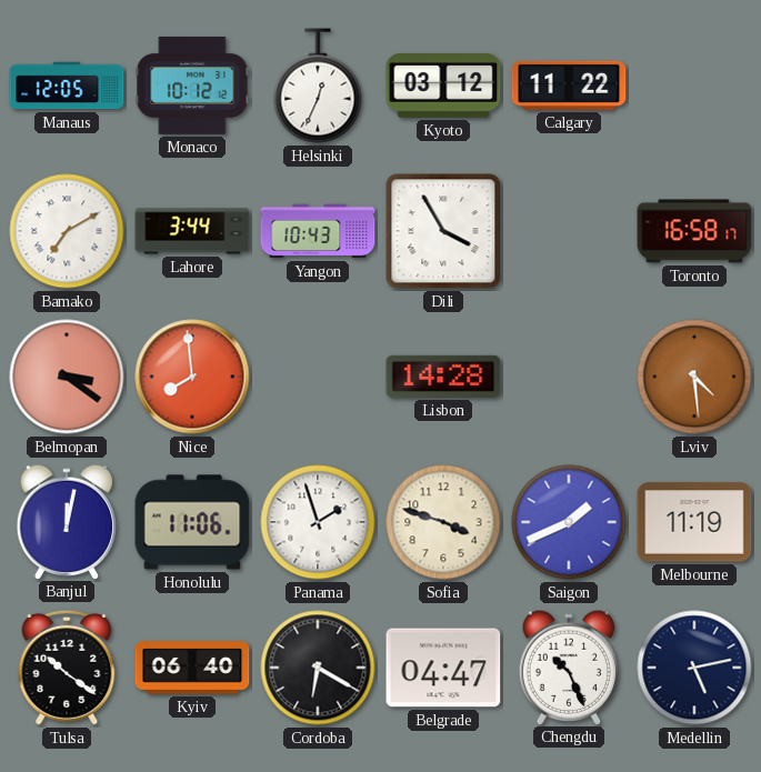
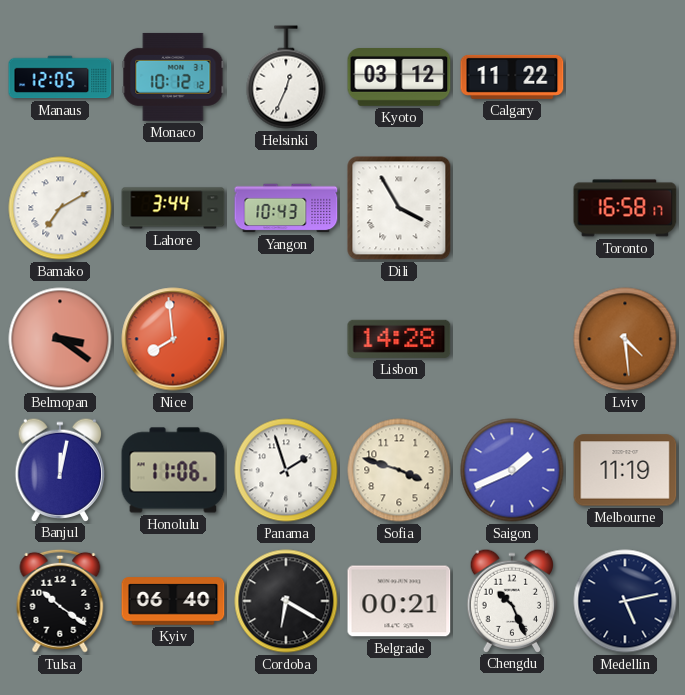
Belgrade: 04:47 -> 00:21 (399, 601)
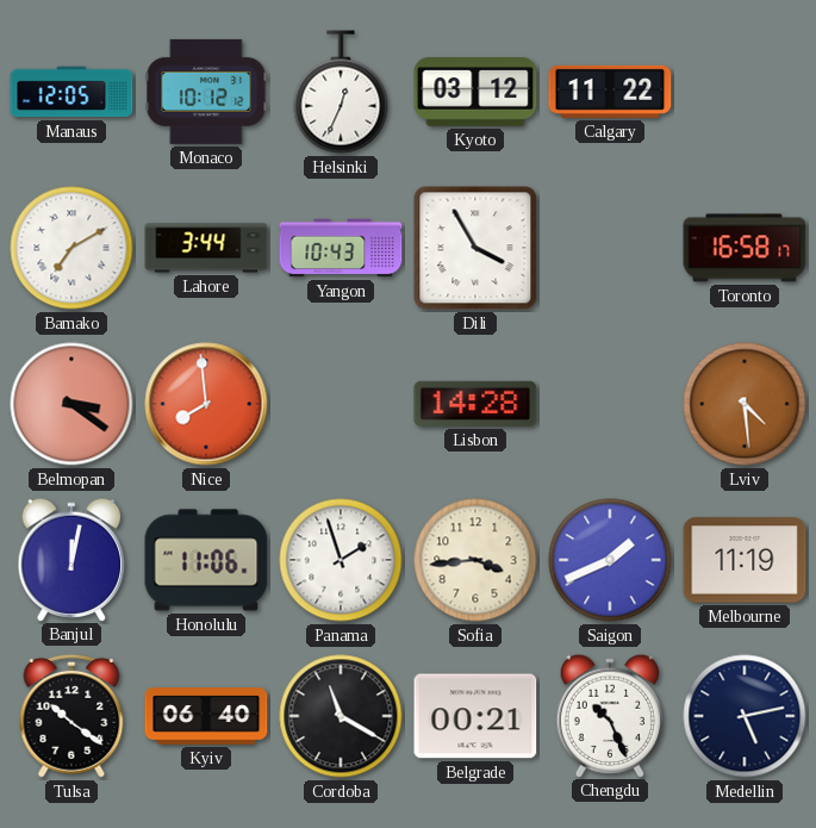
Sofia: 3:48 -> 3:44 (475, 560)
Cordoba: 6:20 -> 11:20 (341, 716)
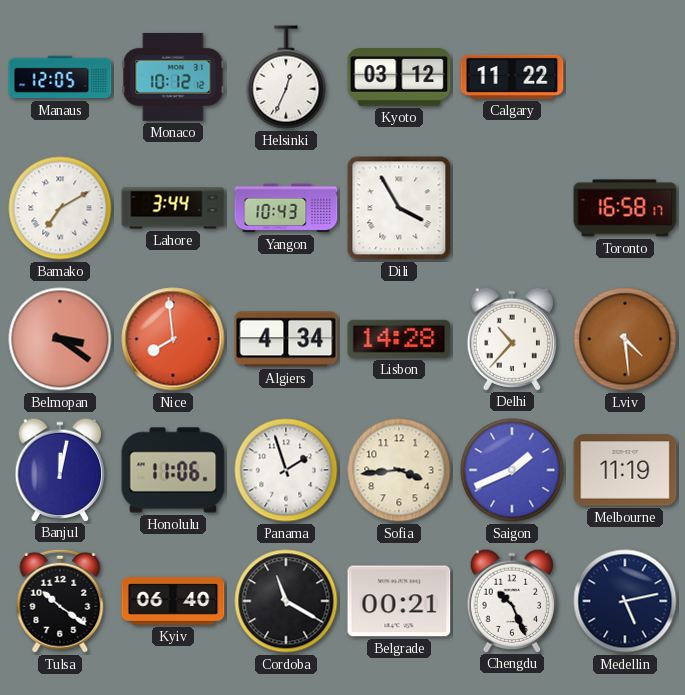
Algiers: none -> 4:34 (286, 339)
Delhi: none -> 10:37 (512, 338)
